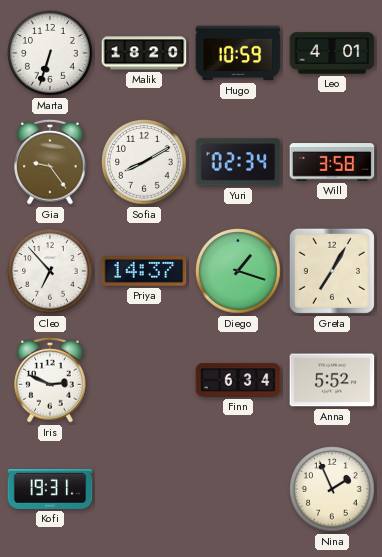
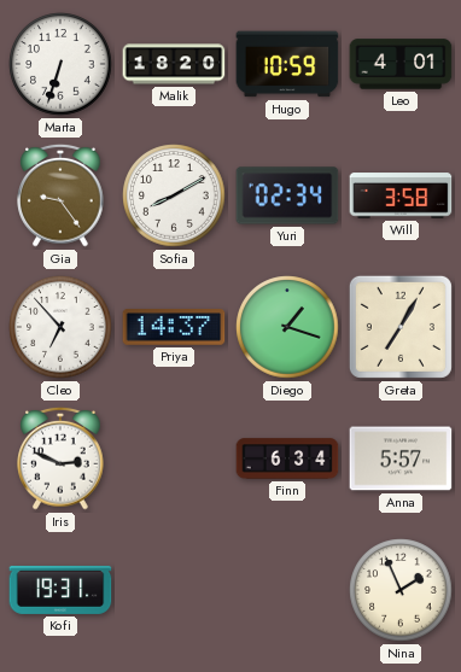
Anna: 5:52 -> 5:57 (401, 458)
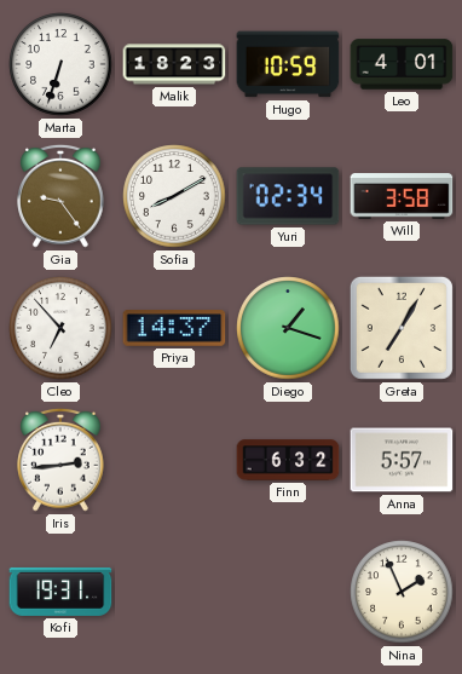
Malik: 18:20 -> 18:23 (174, 64)
Iris: 2:49 -> 2:44 (60, 460)
Finn: 6:34 -> 6:32 (288, 460)
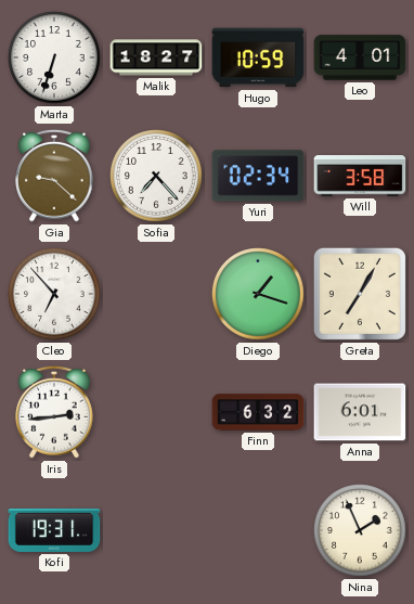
Malik: 18:23 -> 18:27 (156, 57)
Gia: 9:24 -> 9:22 (54, 176)
Sofia: 8:10 -> 7:23 (156, 176)
Priya: 14:37 -> none (174, 328)
Anna: 5:57 -> 6:01 (360, 412)
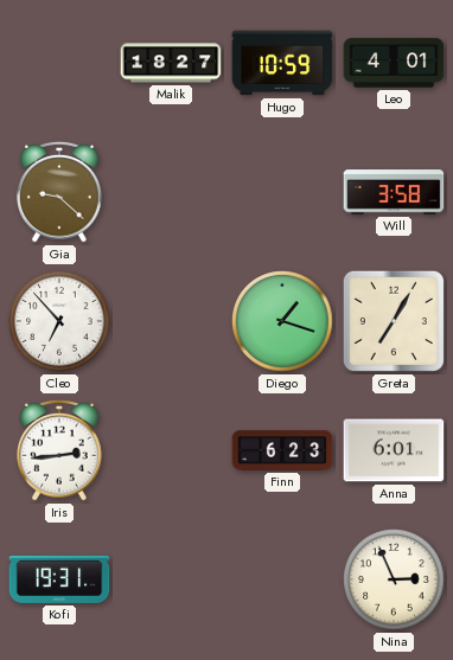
Marta: 6:33 -> none (54, 57)
Sofia: 7:23 -> none (156, 176)
Yuri: 02:34 -> none (258, 176)
Finn: 6:32 -> 6:23 (282, 450)
Nina: 1:56 -> 2:56 (394, 579)
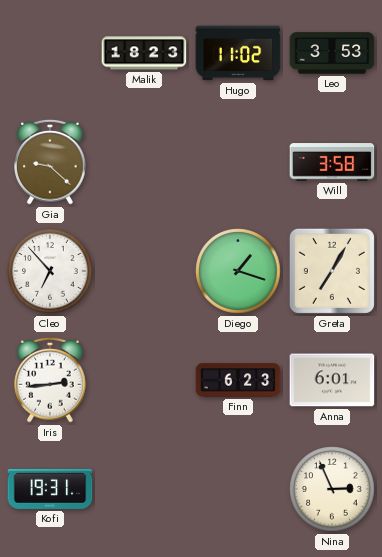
Malik: 18:27 -> 18:23 (144, 53)
Hugo: 10:59 -> 11:02 (238, 53)
Leo: 4:01 -> 3:53 (332, 53)
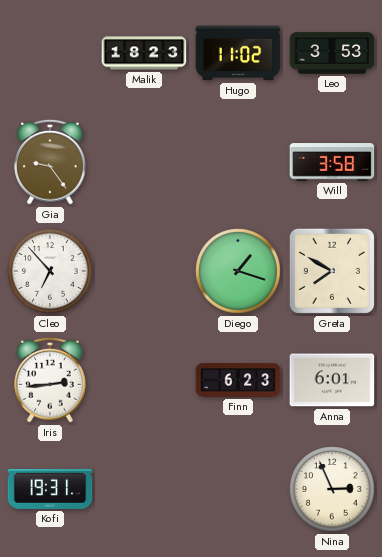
Gia: 9:22 -> 9:24 (50, 162)
Greta: 7:05 -> 7:50 (332, 271)
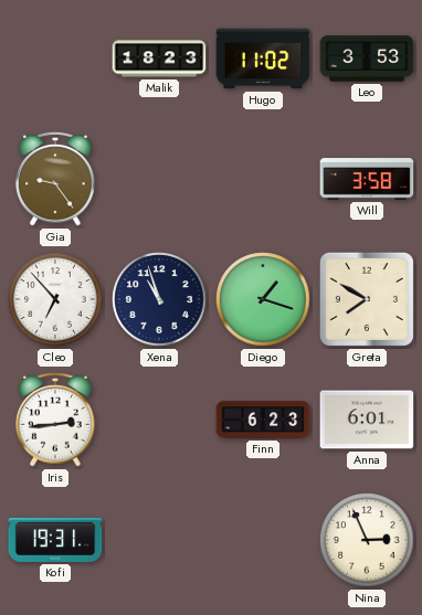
Xena: none -> 10:57 (159, 299)
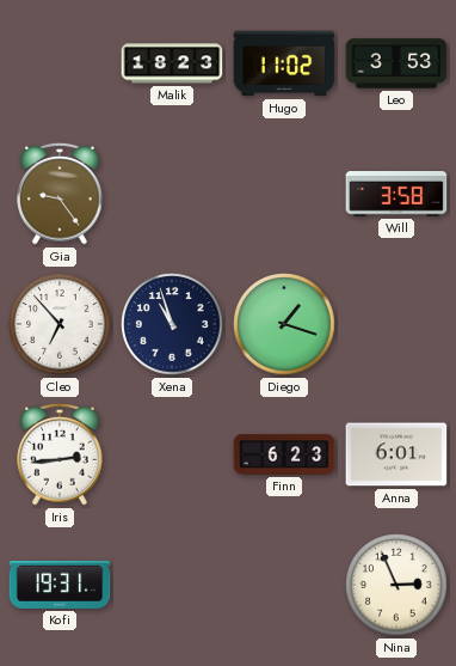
Greta: 7:50 -> none (367, 299)
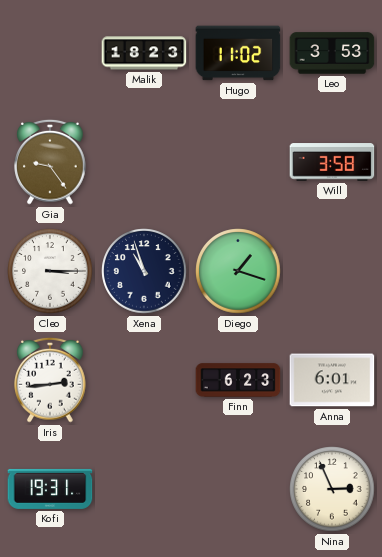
Cleo: 6:53 -> 3:15 (50, 271)
